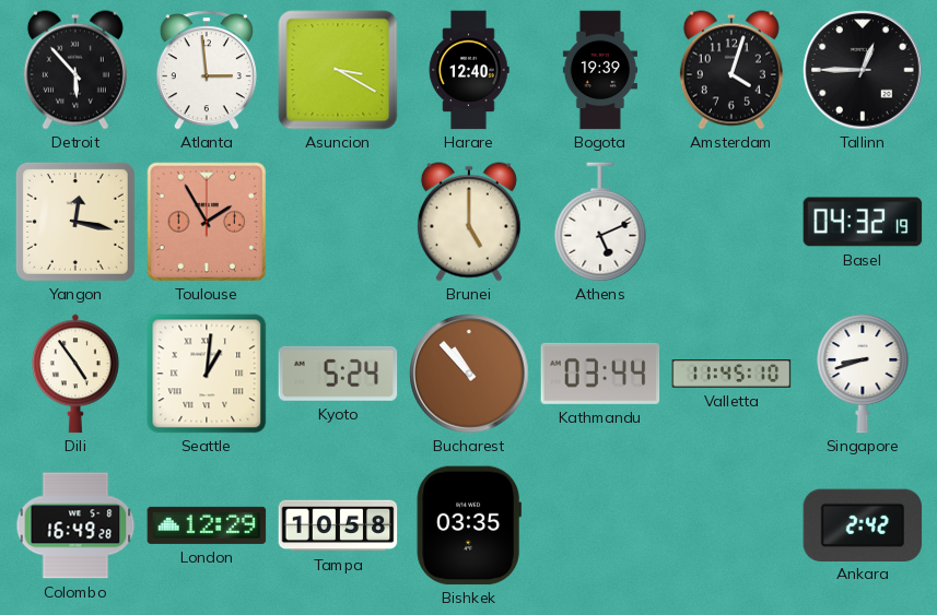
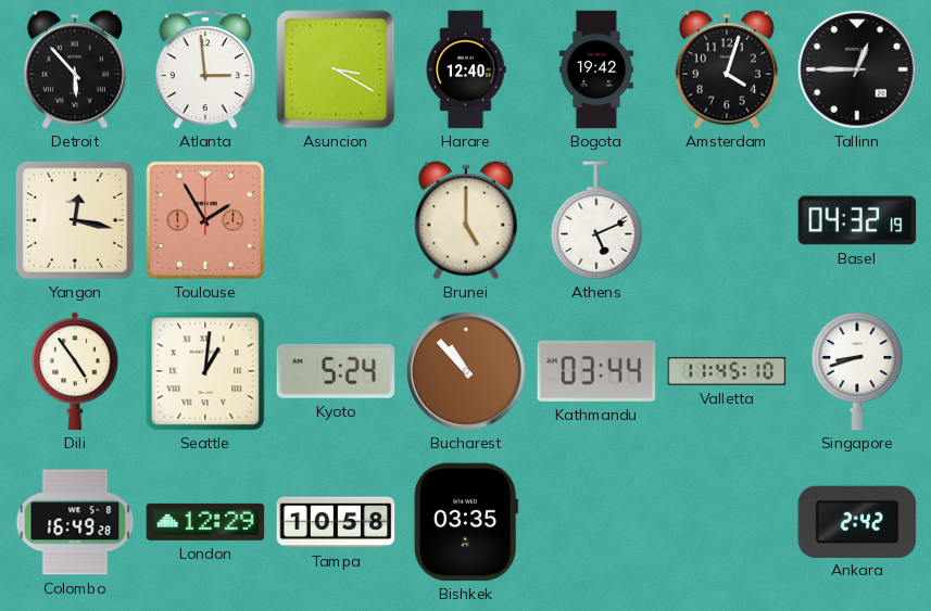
Bogota: 19:39 -> 19:42 (596, 69)
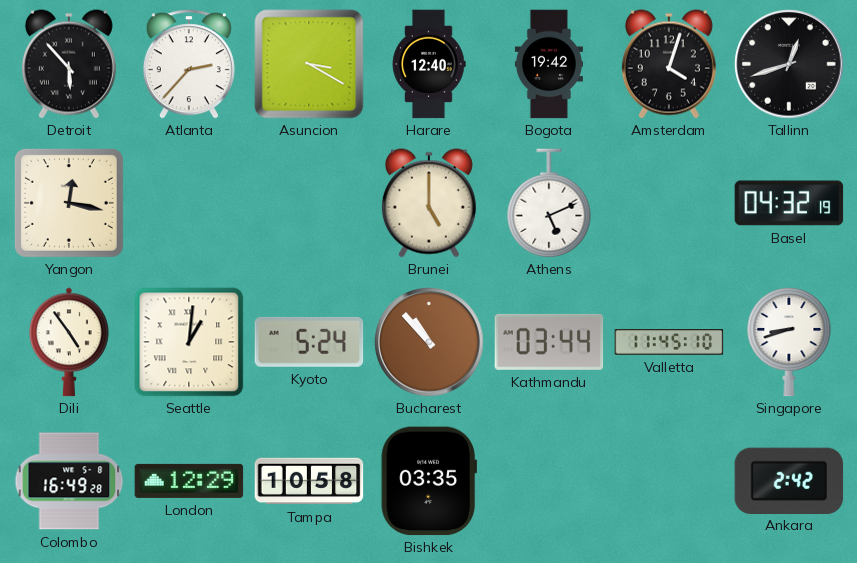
Atlanta: 2:59 -> 2:37 (189, 64)
Tallinn: 12:45 -> 12:42 (789, 64)
Toulouse: 1:55 -> none (205, 220)
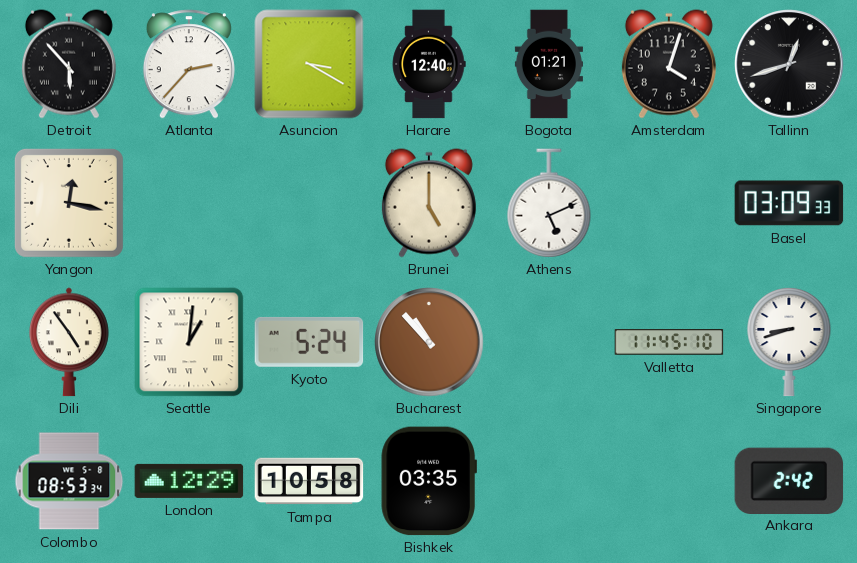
Bogota: 19:42 -> 01:21 (549, 64)
Basel: 04:32 -> 03:09 (789, 203)
Kathmandu: 03:44 -> none (549, 342)
Colombo: 16:49 -> 08:53 (69, 481)
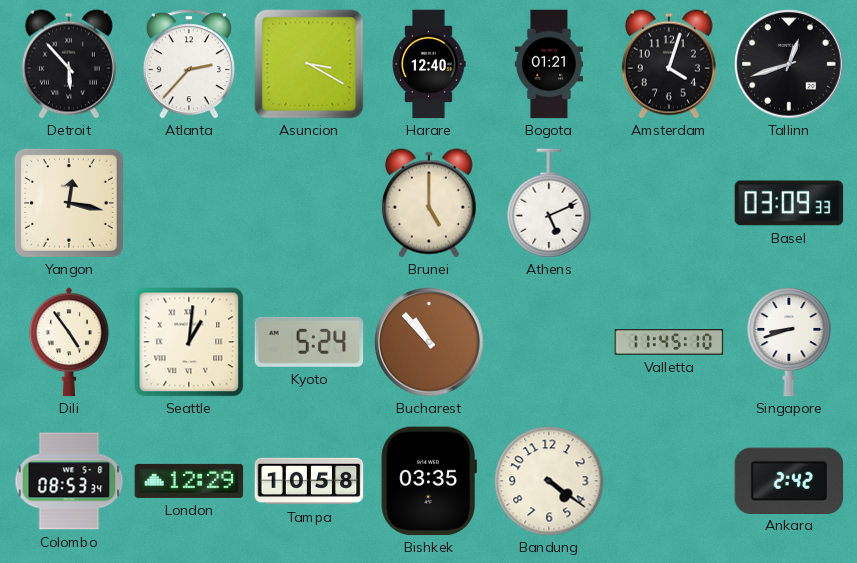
Bandung: none -> 4:21 (549, 481)
